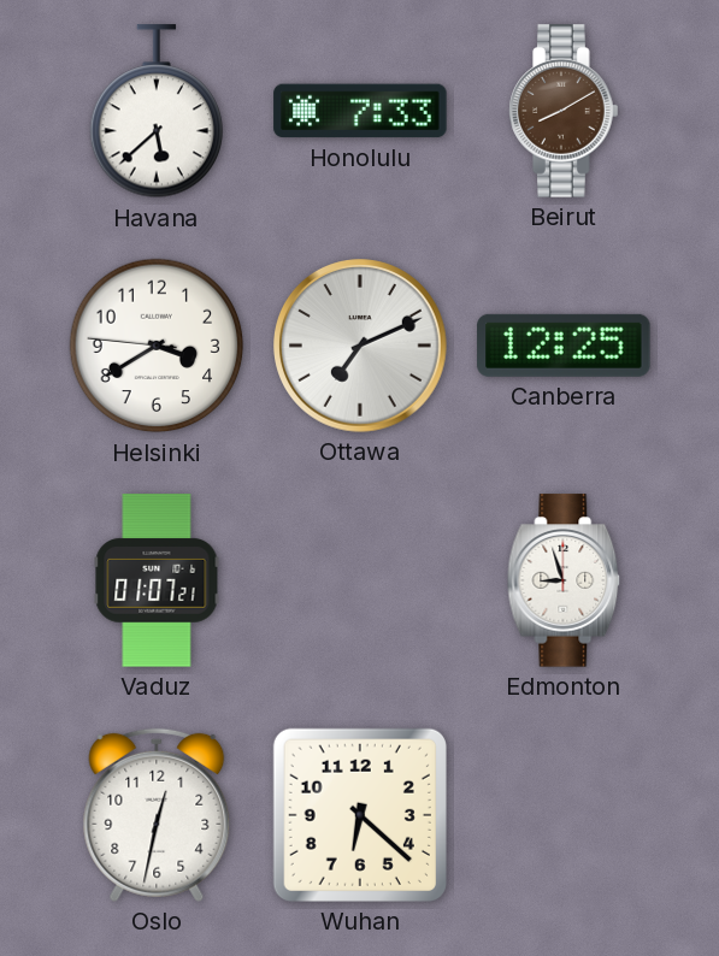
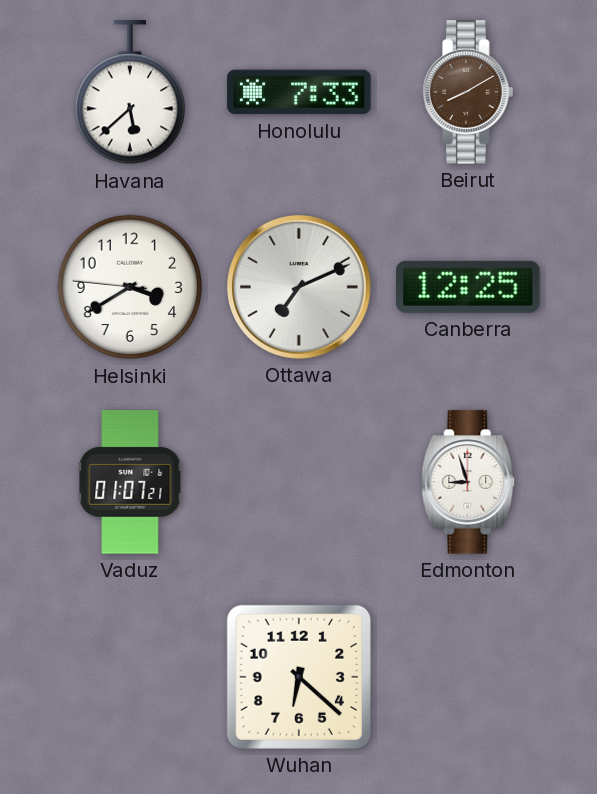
Oslo: 12:32 -> none (157, 815)
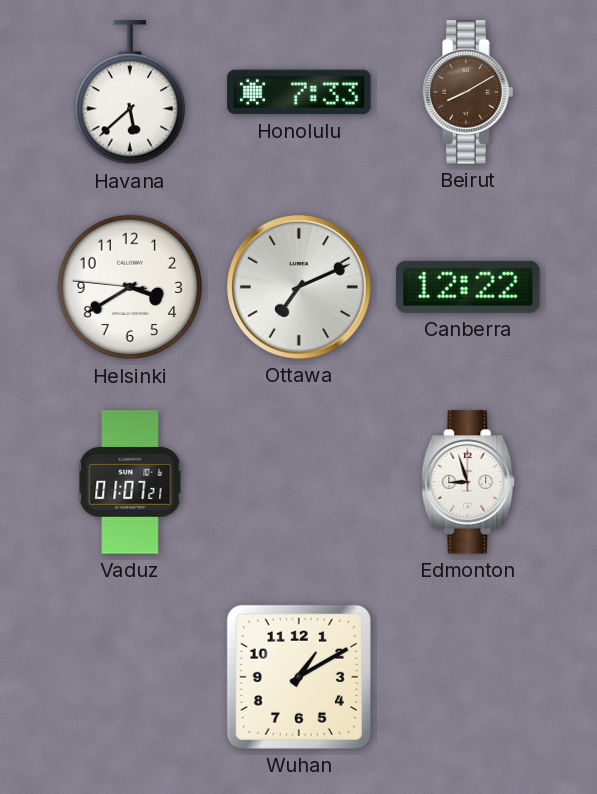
Canberra: 12:25 -> 12:22 (468, 287)
Wuhan: 6:22 -> 1:10 (299, 677)
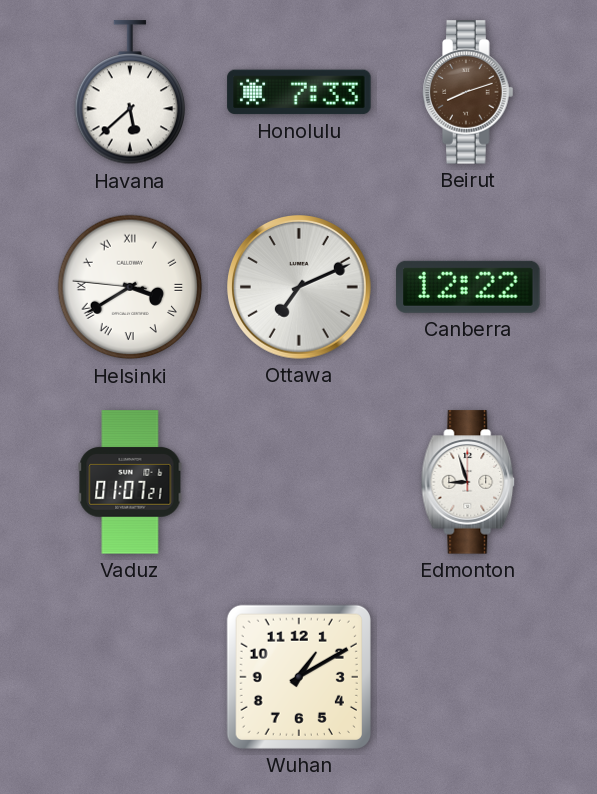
Beirut: 8:10 -> 8:12 (468, 92)
Helsinki numerals: Arabic -> Roman (130, 287)
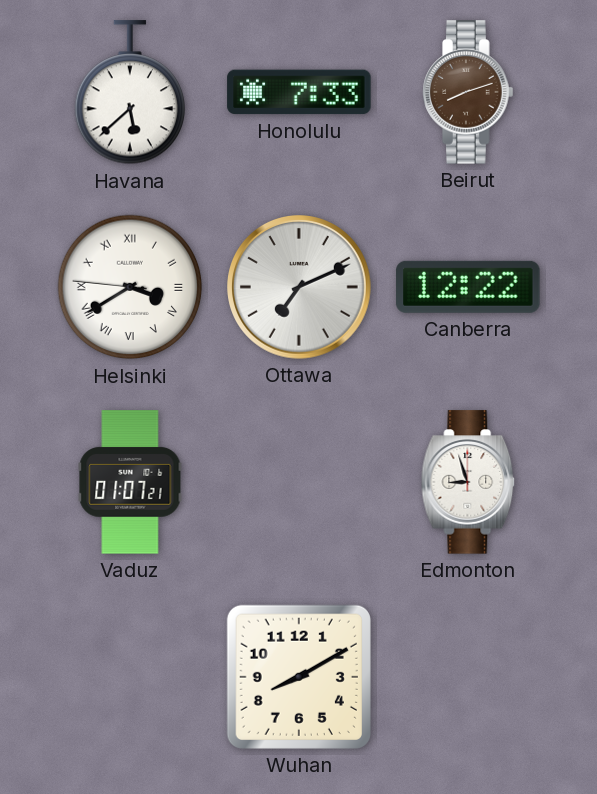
Wuhan: 1:10 -> 8:10 (299, 677)
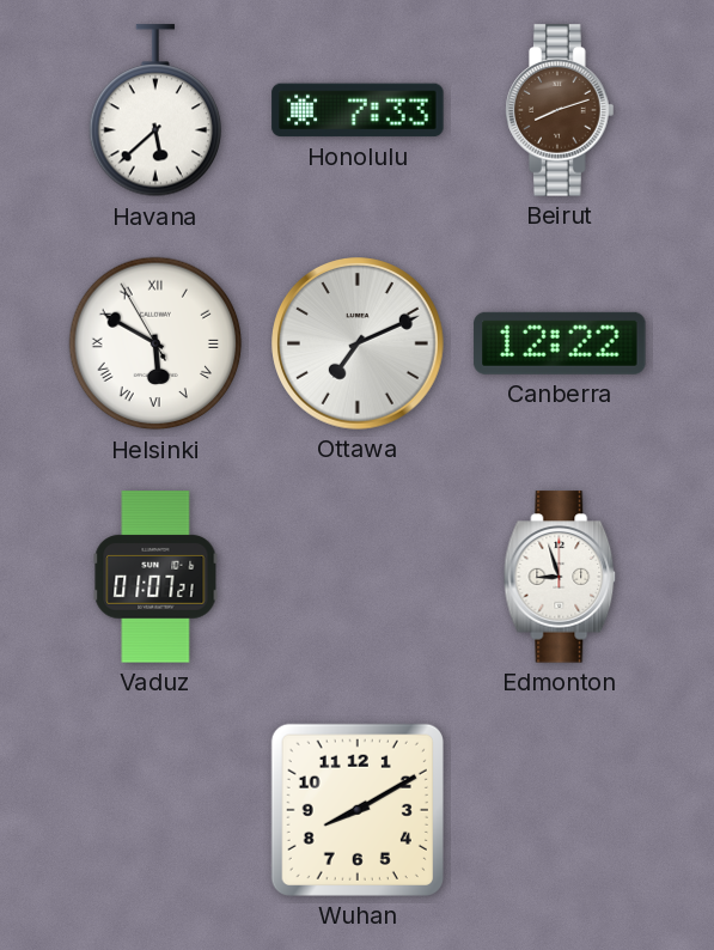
Helsinki: 3:39 -> 5:49 (155, 343)
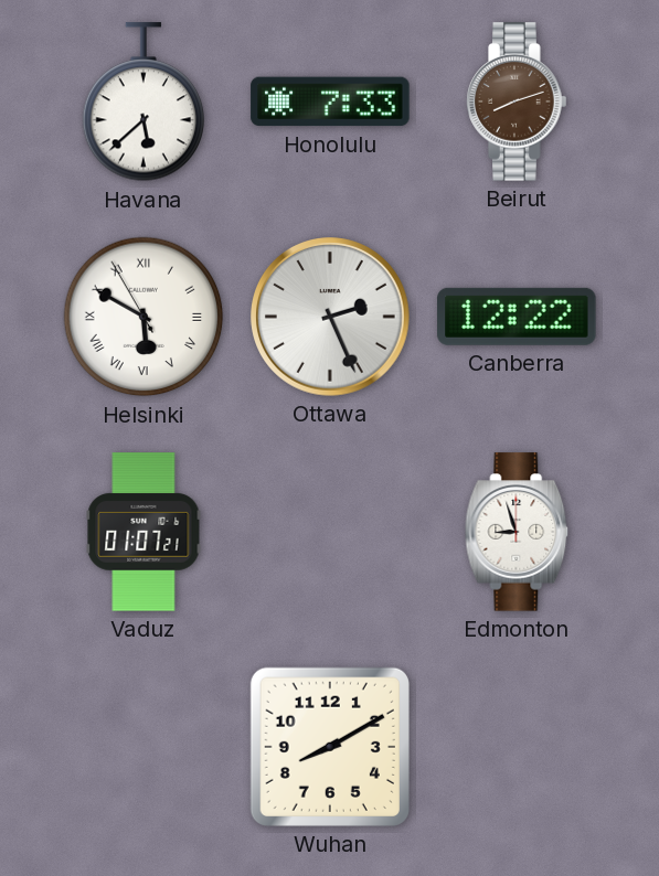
Ottawa: 7:11 -> 2:26 (331, 318)
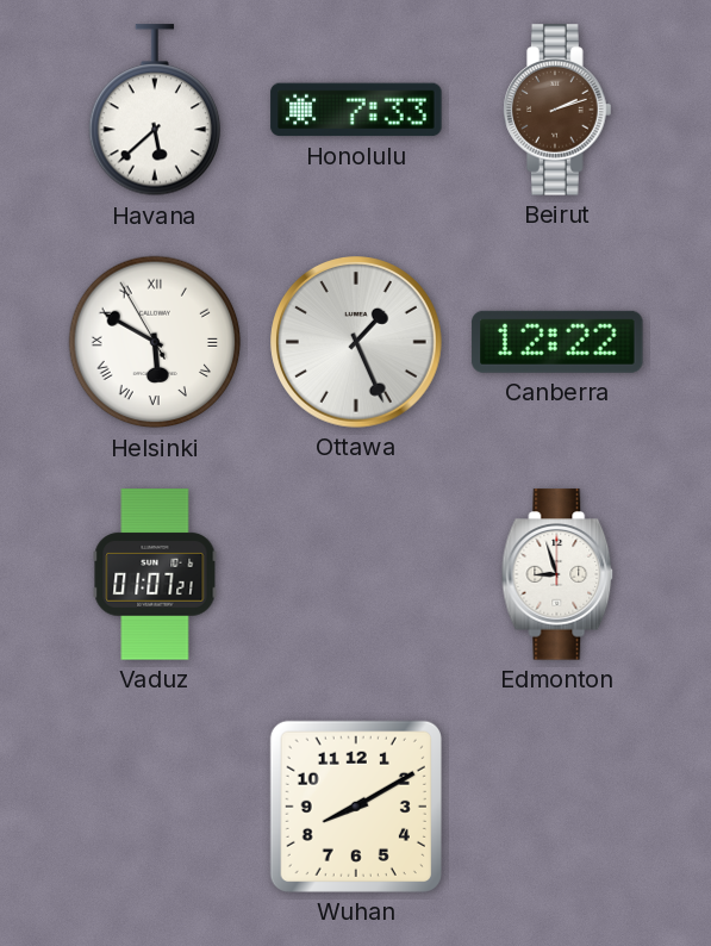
Beirut: 8:12 -> 2:12 (557, 110)
Ottawa: 2:26 -> 1:26 (357, 343)
